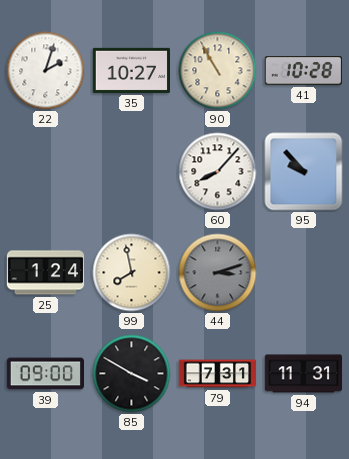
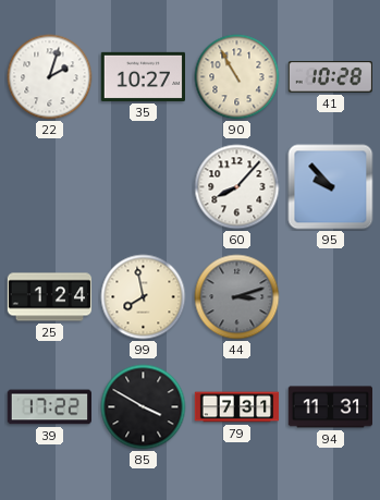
39: 09:00 -> 17:22 (49, 407)
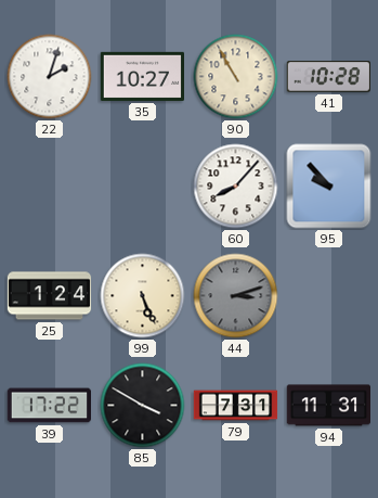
99: 7:58 -> 5:26 (143, 296)
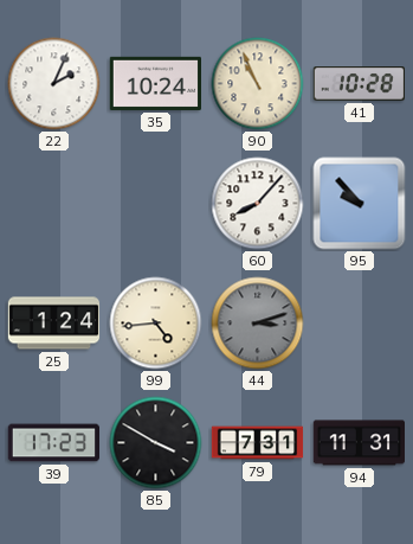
22: 2:03 -> 2:04 (54, 84)
35: 10:27 -> 10:24 (155, 83)
90: 10:55 -> 10:56 (258, 84)
99: 5:26 -> 4:44 (156, 324)
39: 17:22 -> 17:23 (53, 443)
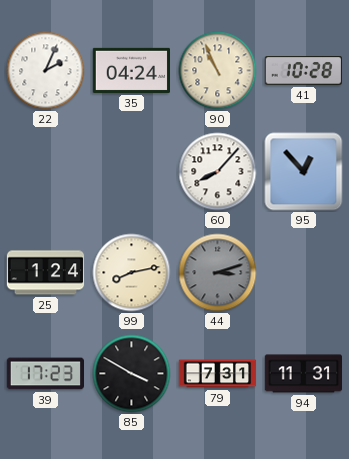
35: 10:24 -> 04:24 (131, 70)
95: 9:53 -> 12:53 (304, 172)
99: 4:44 -> 8:13 (132, 273)
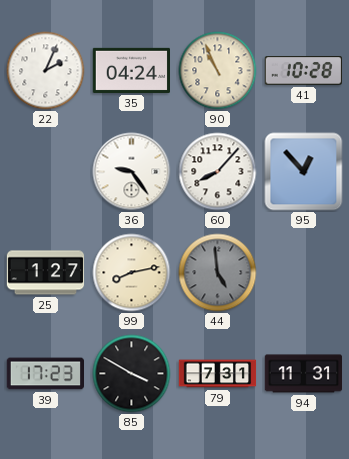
36: none -> 9:24 (132, 172)
25: 1:24 -> 1:27 (46, 273)
44: 3:12 -> 4:59 (218, 273)
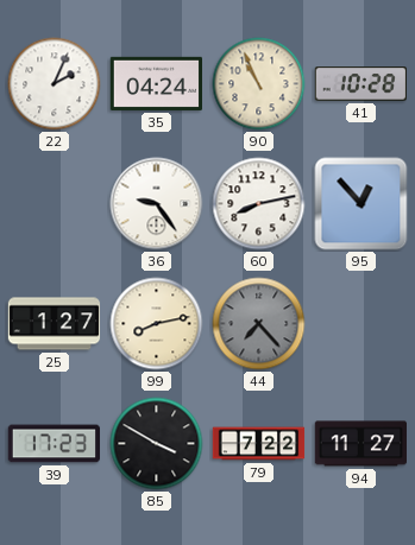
60: 8:07 -> 8:13 (259, 204)
44: 4:59 -> 7:23 (259, 324)
79: 7:31 -> 7:22 (259, 444)
94: 11:31 -> 11:27 (360, 444)
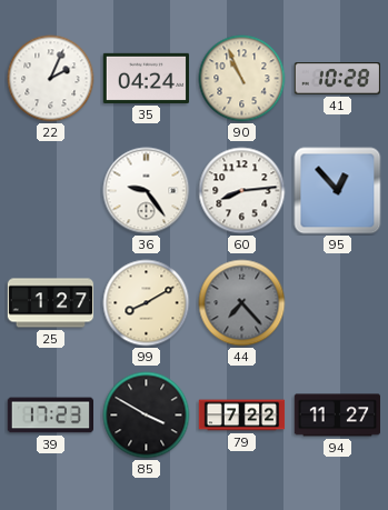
60: 8:13 -> 8:14 (242, 191)
99: 8:13 -> 8:10 (147, 303)
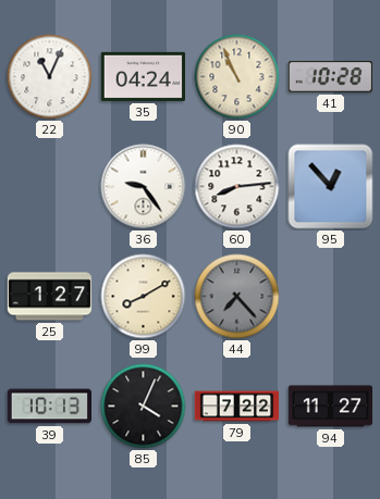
22: 2:04 -> 11:04 (50, 77)
39: 17:23 -> 10:13 (49, 407)
85: 3:50 -> 4:04 (144, 407)
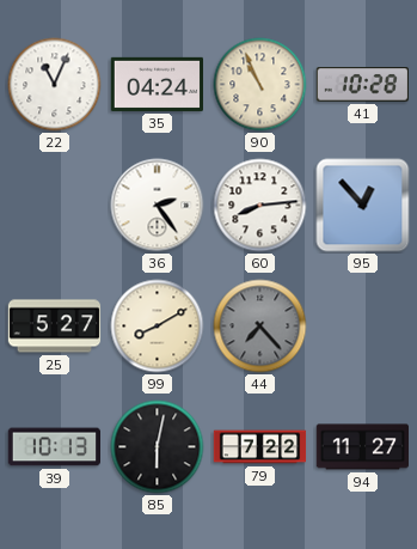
36: 9:24 -> 2:24 (158, 206)
25: 1:27 -> 5:27 (55, 327)
85: 4:04 -> 6:02 (158, 447)
